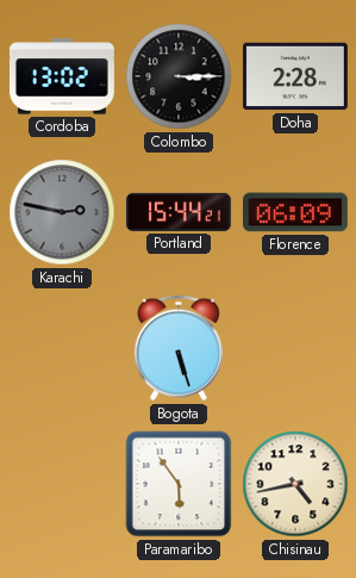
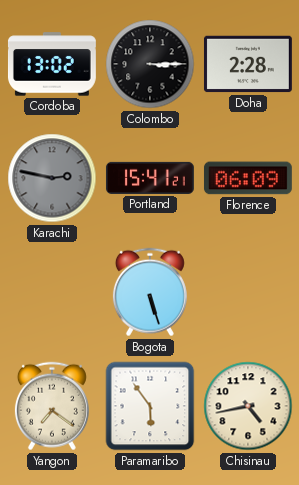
Portland: 15:44 -> 15:41 (150, 178)
Yangon: none -> 7:21 (52, 406)
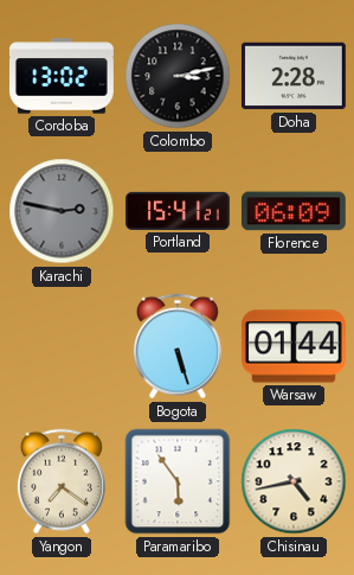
Colombo: 3:15 -> 3:13 (178, 76)
Warsaw: none -> 01:44 (294, 346)
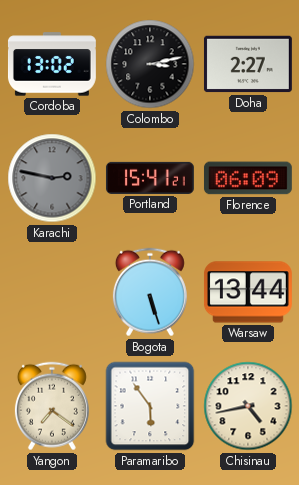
Doha: 2:28 -> 2:27 (248, 64)
Warsaw: 01:44 -> 13:44 (248, 292)
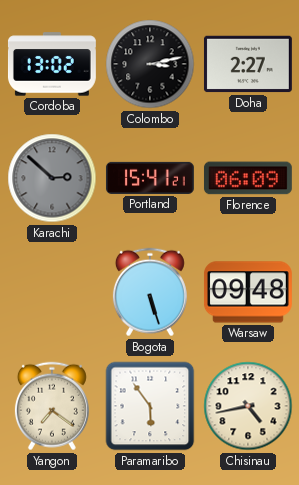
Karachi: 2:47 -> 2:52 (52, 178)
Warsaw: 13:44 -> 09:48 (248, 292)
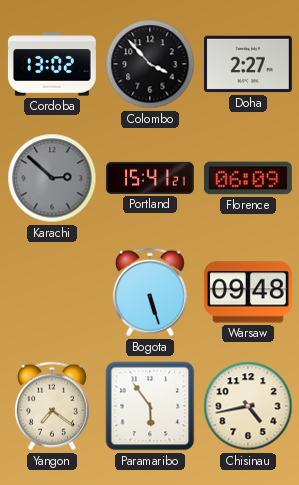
Colombo: 3:13 -> 3:53 (150, 64)
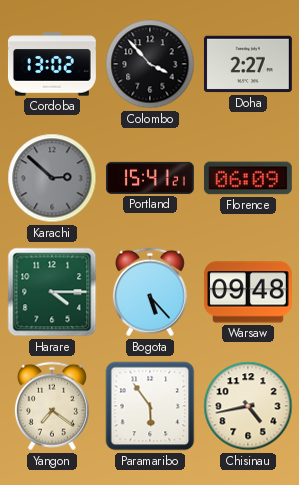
Harare: none -> 4:15 (52, 292)
Bogota: 5:27 -> 5:23 (150, 292)
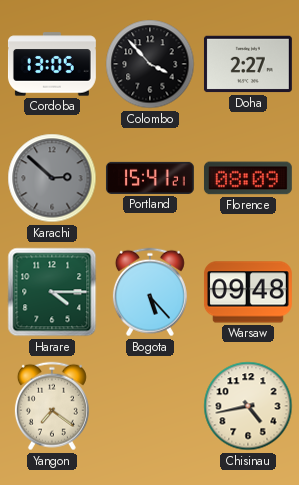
Cordoba: 13:02 -> 13:05 (52, 64)
Florence: 06:09 -> 08:09 (248, 178)
Paramaribo: 5:54 -> none (150, 406)
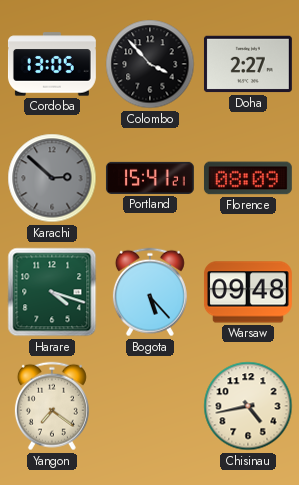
Harare: 4:15 -> 4:18 (52, 292)
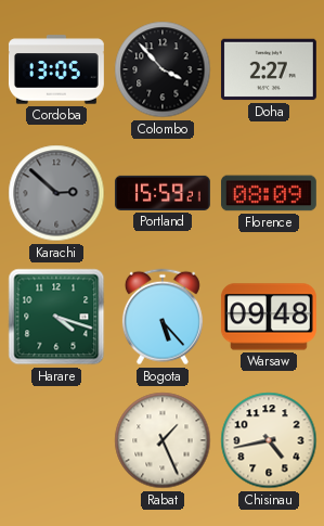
Portland: 15:41 -> 15:59 (163, 193)
Yangon: 7:21 -> none (52, 406)
Rabat: none -> 1:26 (163, 440)
